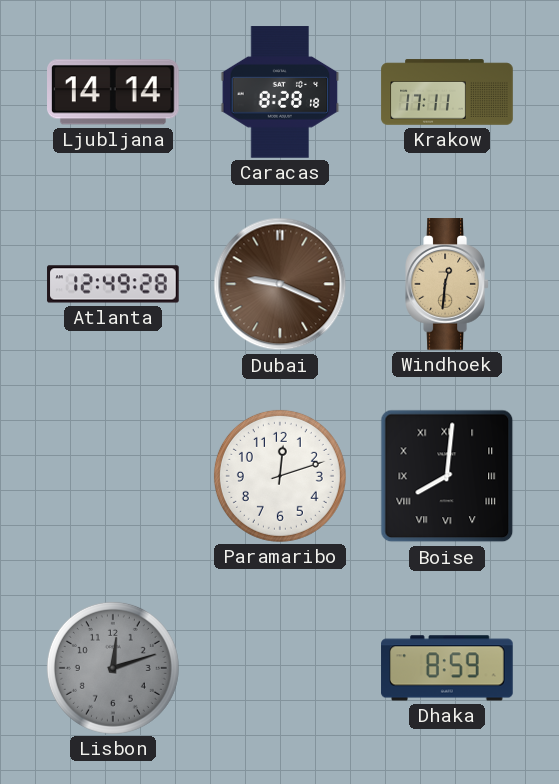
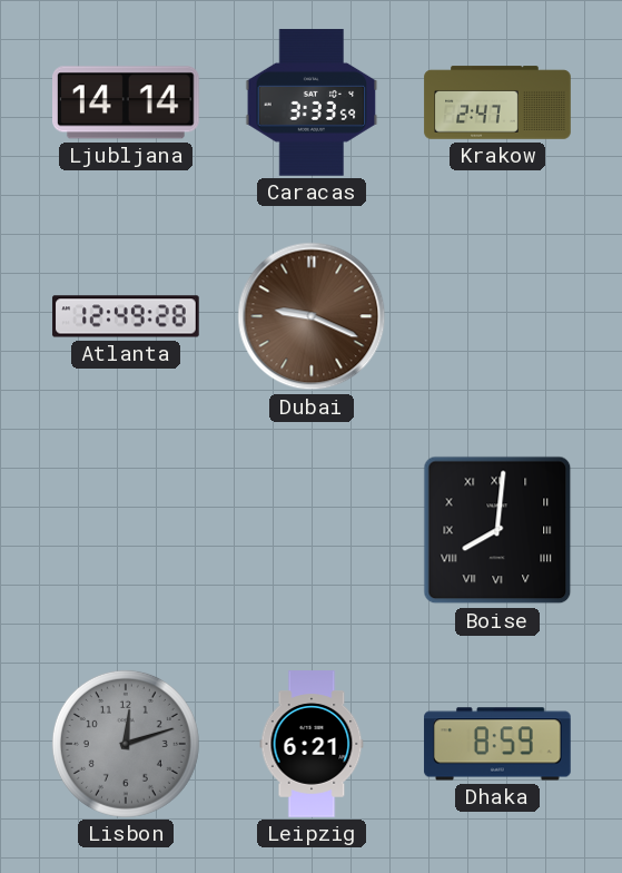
Caracas: 8:28 -> 3:33 (312, 102)
Krakow: 17:11 -> 2:47 (497, 102)
Windhoek: 12:31 -> none (447, 284)
Paramaribo: 12:12 -> none (280, 476)
Leipzig: none -> 6:21 (312, 744)
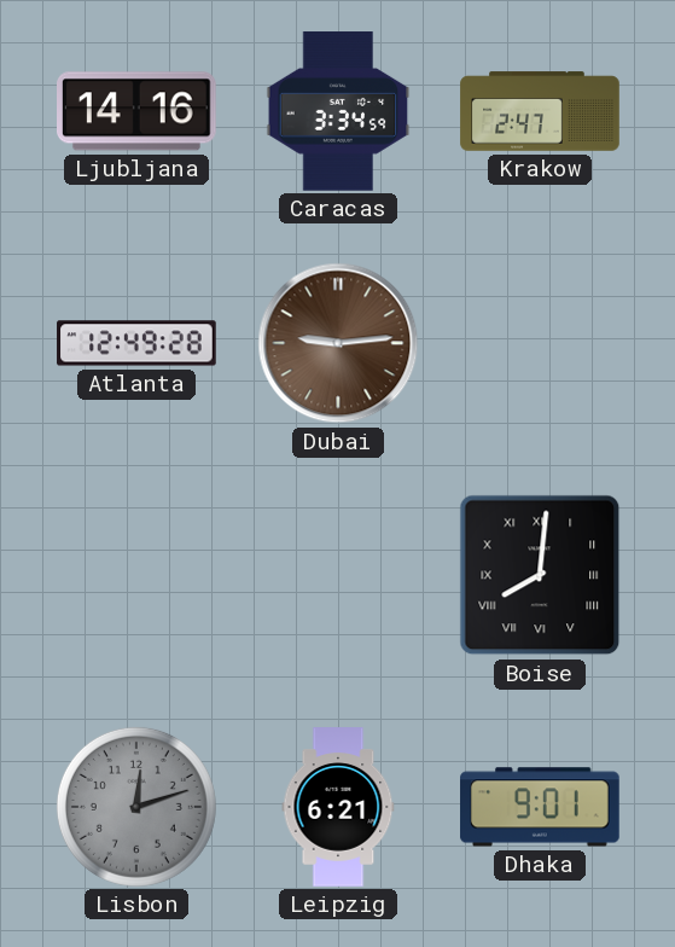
Ljubljana: 14:14 -> 14:16 (138, 111)
Caracas: 3:33 -> 3:34 (338, 111)
Dubai: 9:19 -> 9:14 (338, 343)
Dhaka: 8:59 -> 9:01 (540, 807)
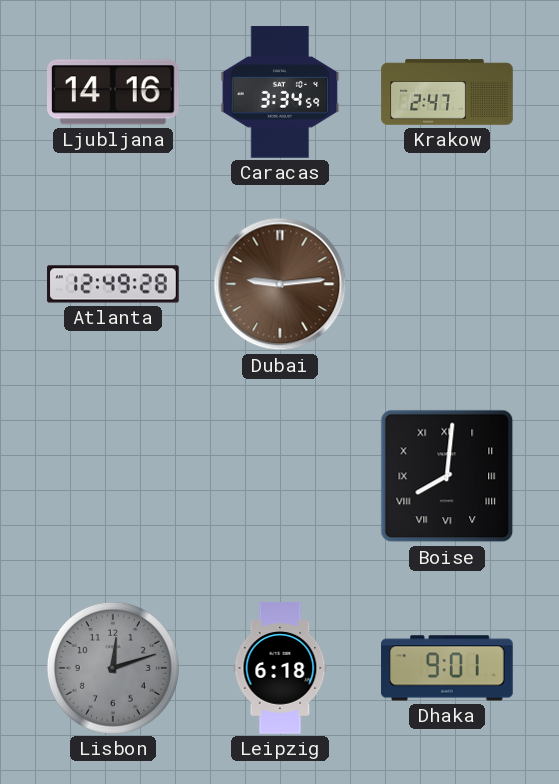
Leipzig: 6:21 -> 6:18 (280, 668)
